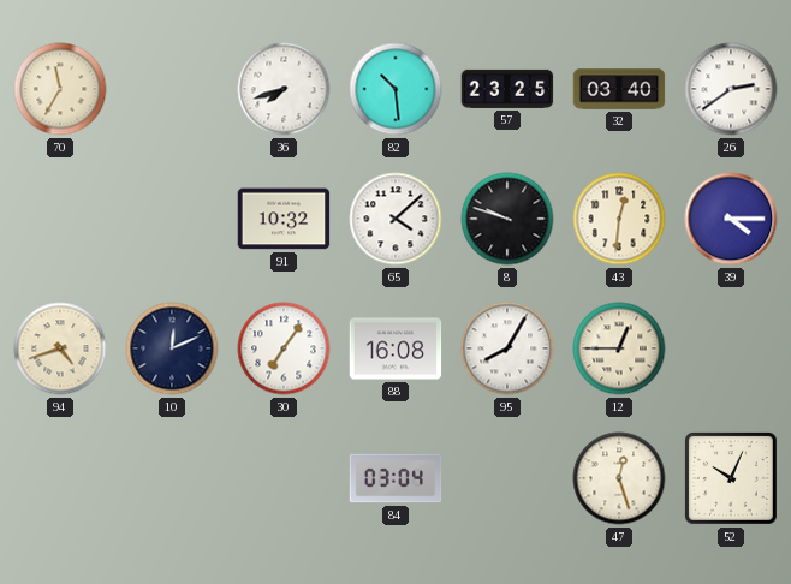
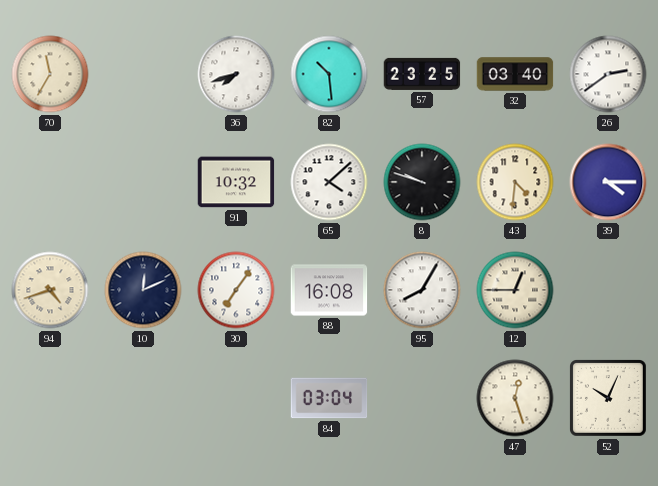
43: 12:31 -> 4:31 (515, 182)
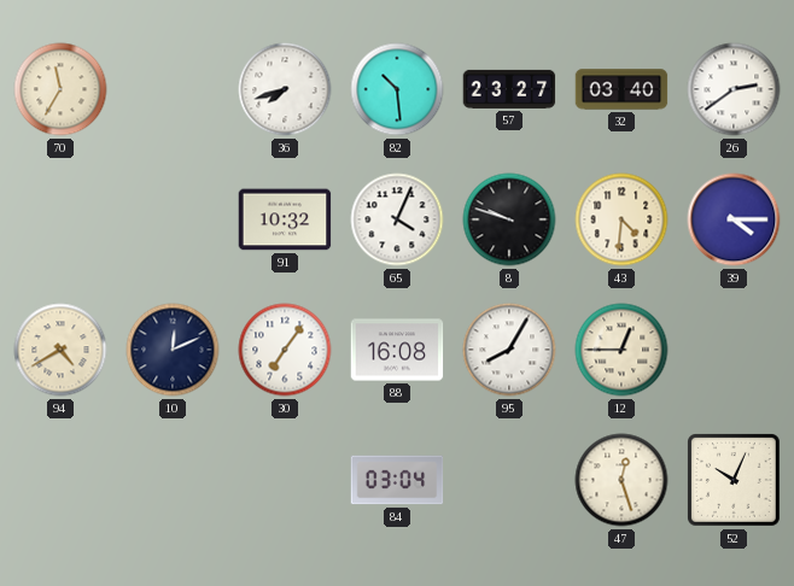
57: 23:25 -> 23:27 (509, 89)
65: 4:08 -> 4:04 (397, 219)
94: 4:42 -> 4:40 (60, 350)
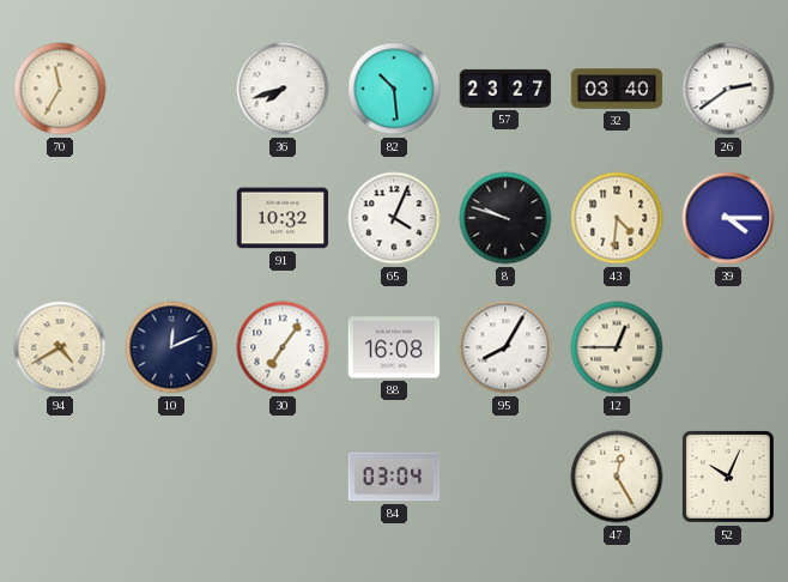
47: 12:27 -> 12:25 (617, 477)
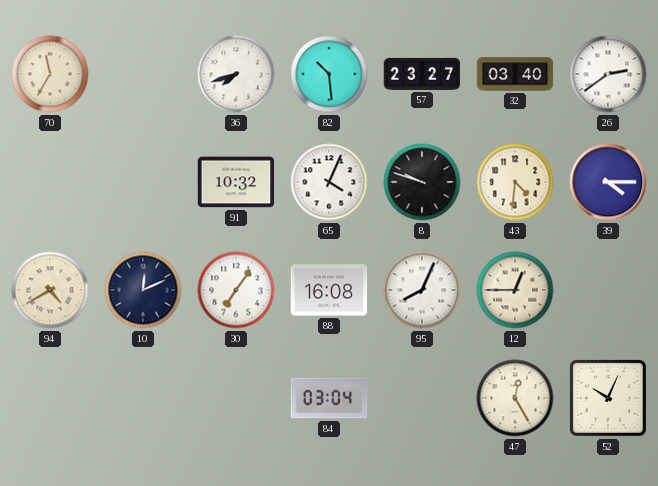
95: 8:05 -> 8:04 (422, 290)
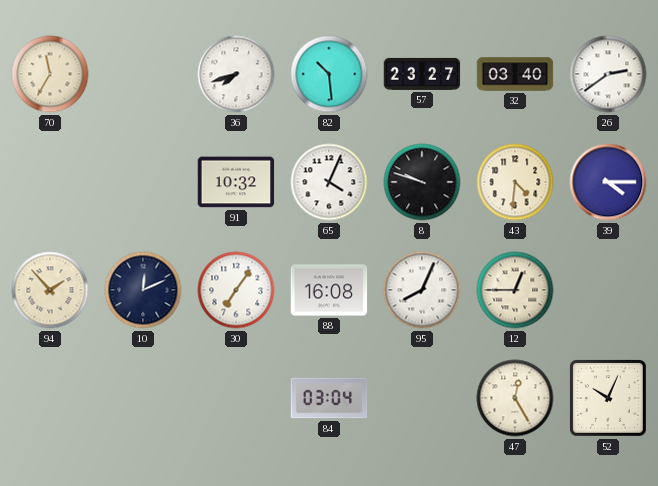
94: 4:40 -> 1:53 (50, 290)
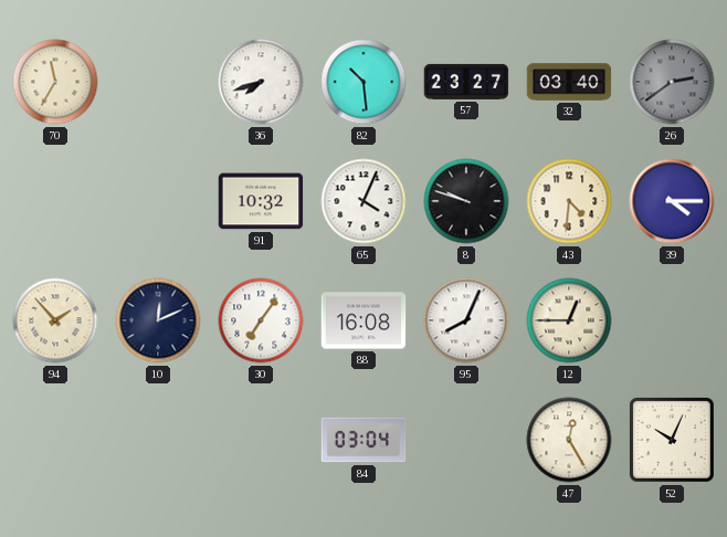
26 dial: white -> grey (672, 82)
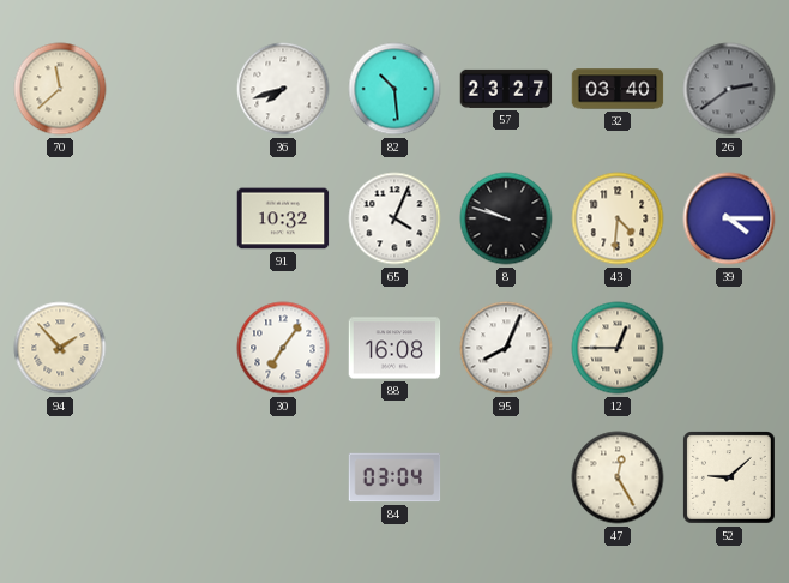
70: 11:35 -> 11:38 (60, 89)
10: 12:11 -> none (158, 320)
52: 10:04 -> 9:08 (730, 479)
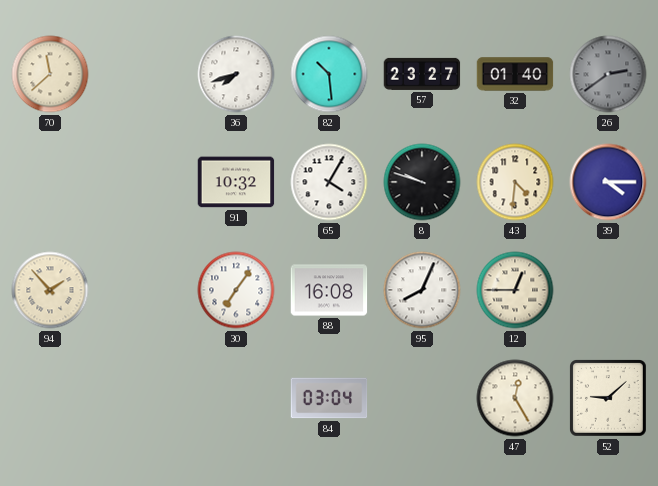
32: 03:40 -> 01:40 (515, 74)
65: 4:04 -> 4:05 (329, 182)
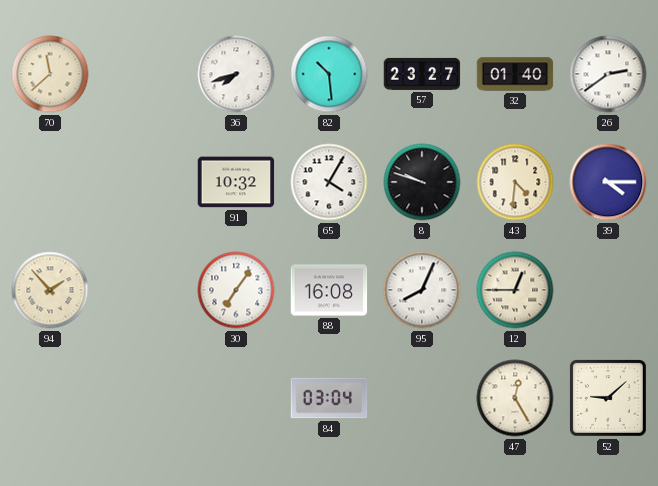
26 dial: grey -> white (608, 74)
